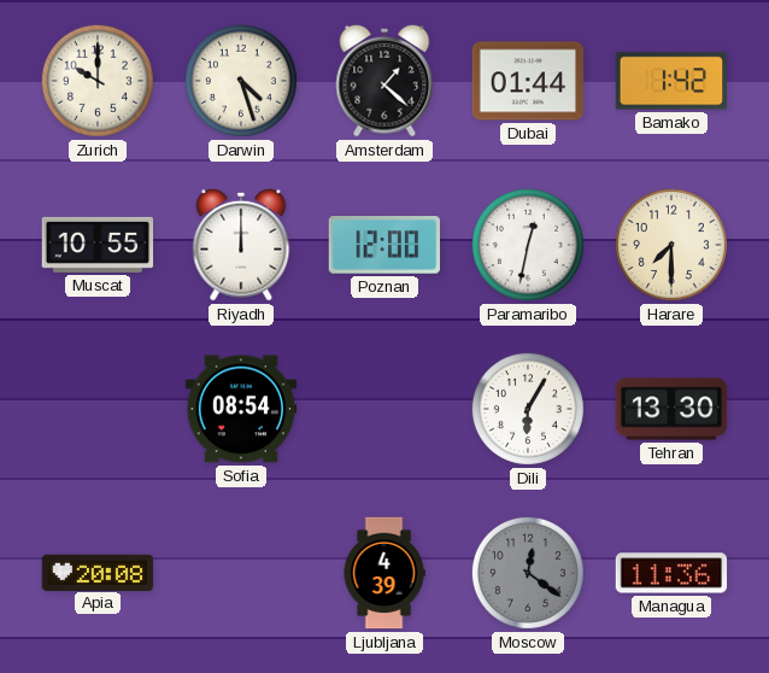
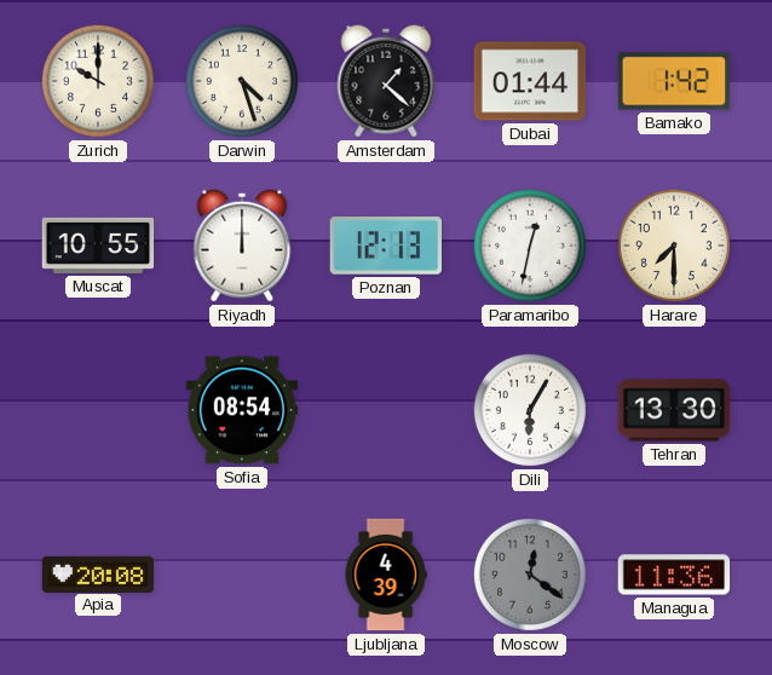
Poznan: 12:00 -> 12:13 (385, 247)
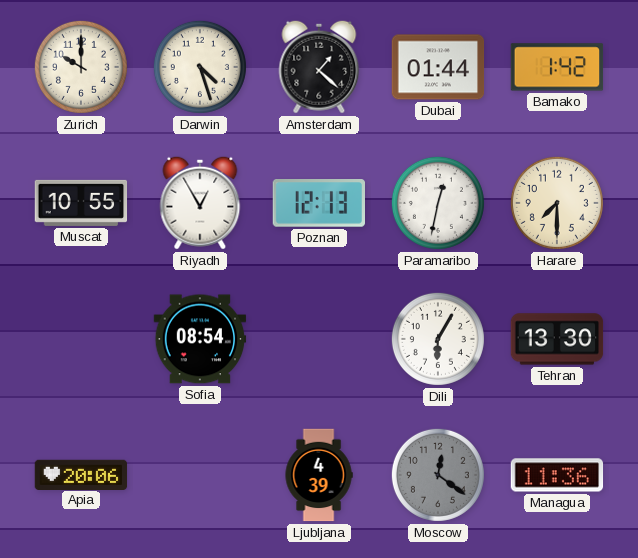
Riyadh: 12:00 -> 12:55 (200, 203)
Apia: 20:08 -> 20:06 (81, 474)
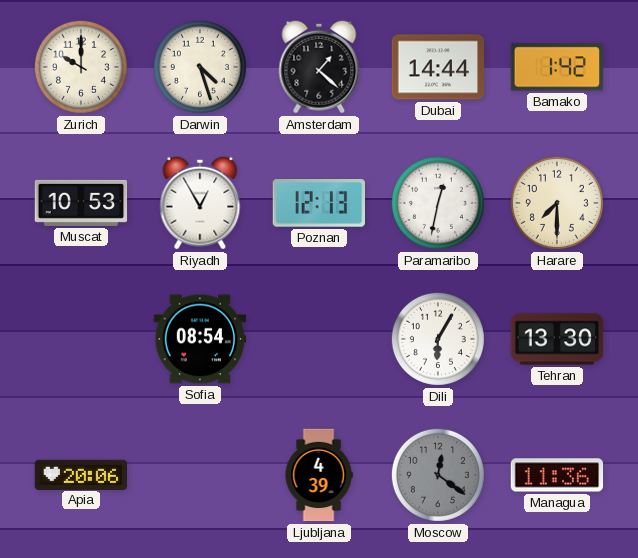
Dubai: 01:44 -> 14:44 (438, 67)
Muscat: 10:55 -> 10:53 (81, 203)
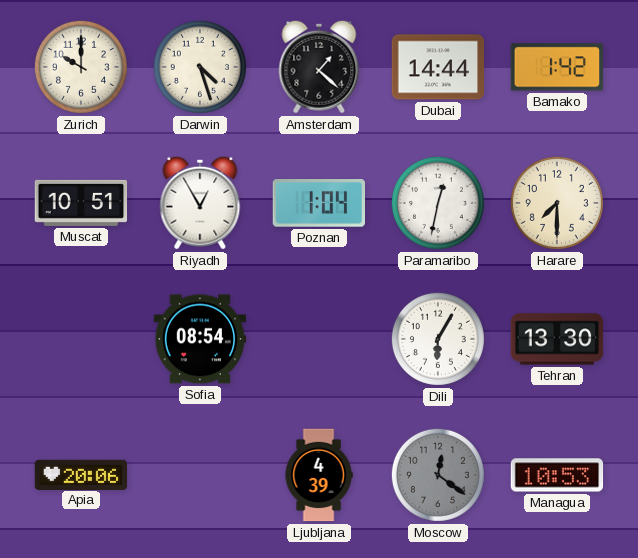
Muscat: 10:53 -> 10:51 (81, 203)
Poznan: 12:13 -> 1:04 (318, 204)
Managua: 11:36 -> 10:53 (557, 475)
